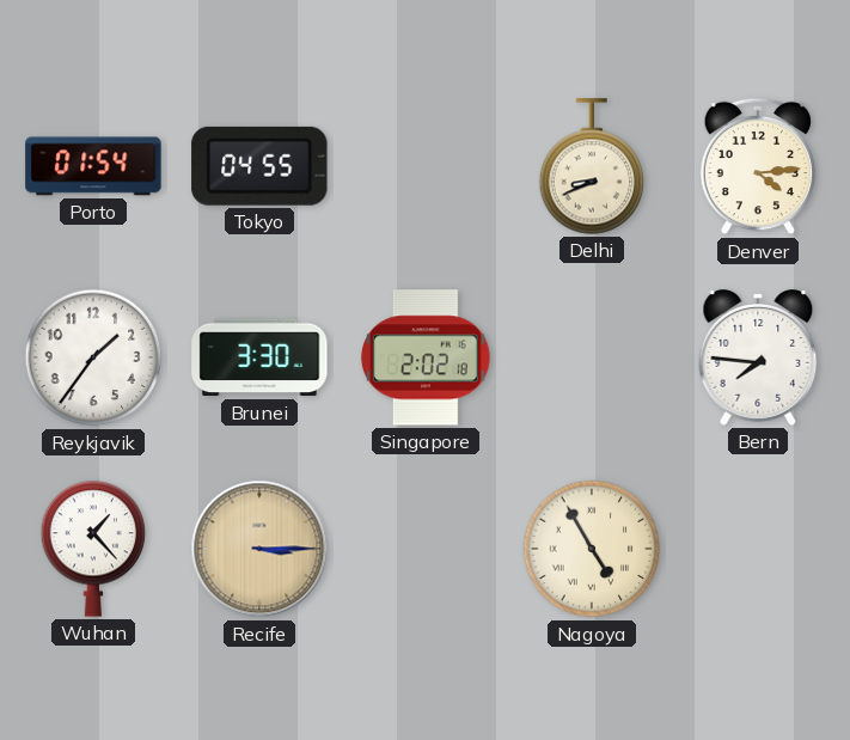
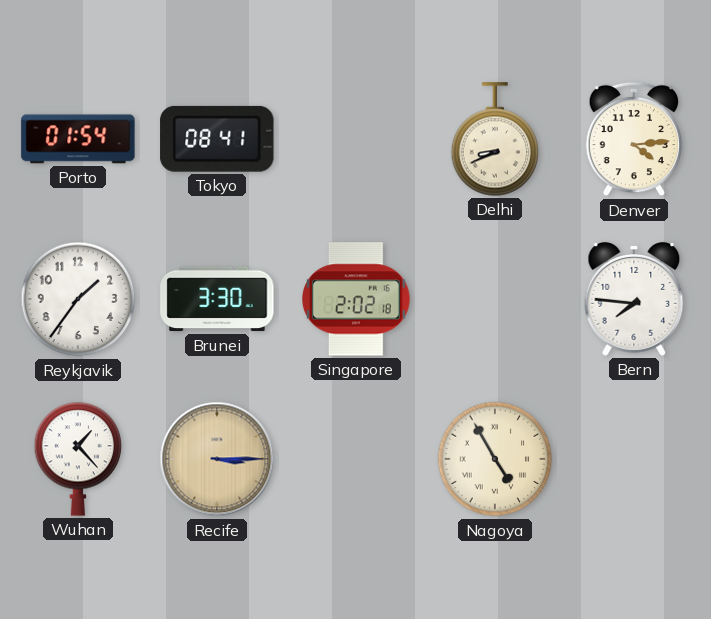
Tokyo: 04:55 -> 08:41 (217, 139)
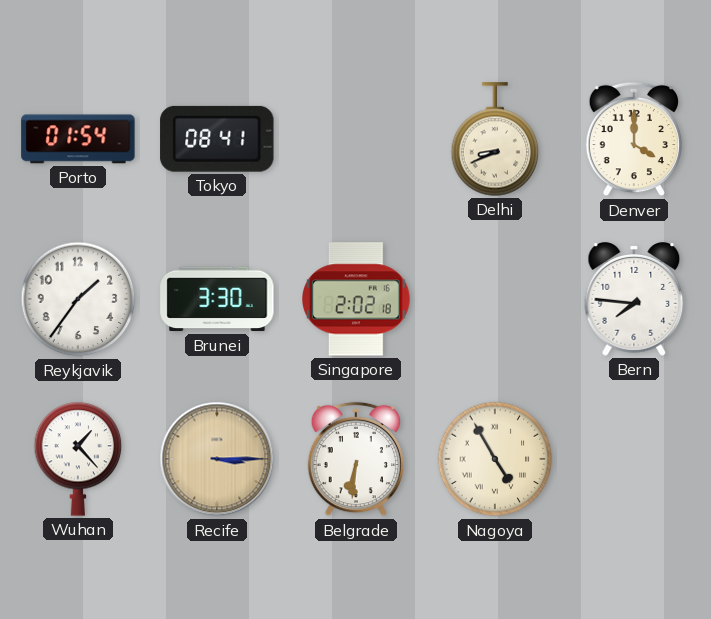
Denver: 4:14 -> 4:00 (634, 139)
Belgrade: none -> 6:31 (356, 459)
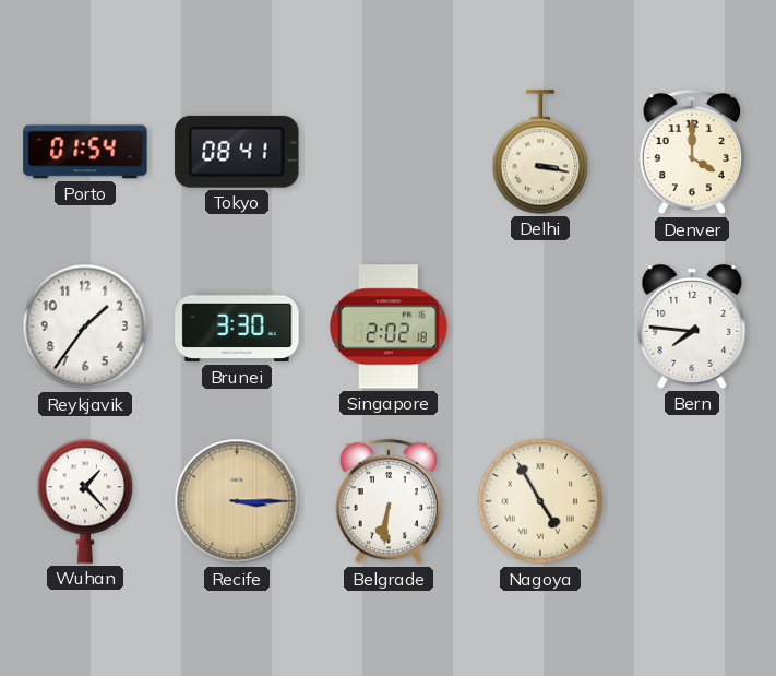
Delhi: 8:41 -> 3:17 (540, 152)
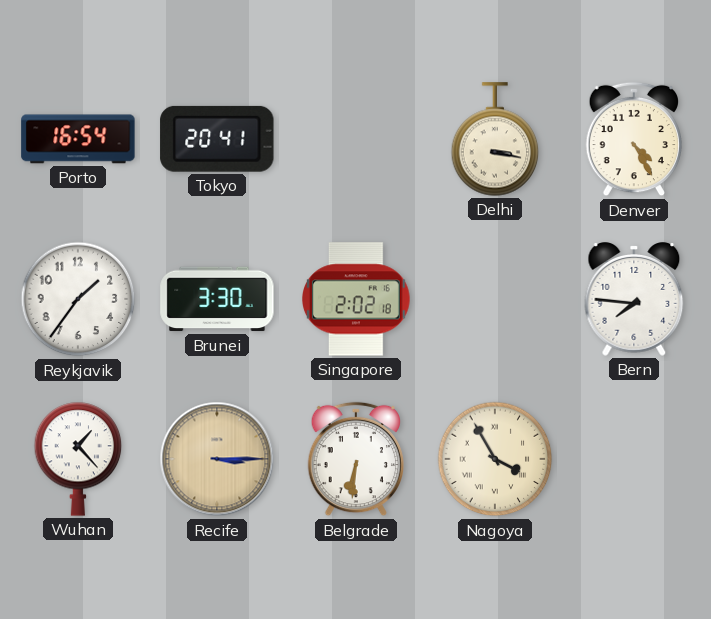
Porto: 01:54 -> 16:54 (78, 139)
Tokyo: 08:41 -> 20:41 (217, 139)
Denver: 4:00 -> 4:25 (634, 139)
Nagoya: 4:55 -> 3:55 (495, 459)
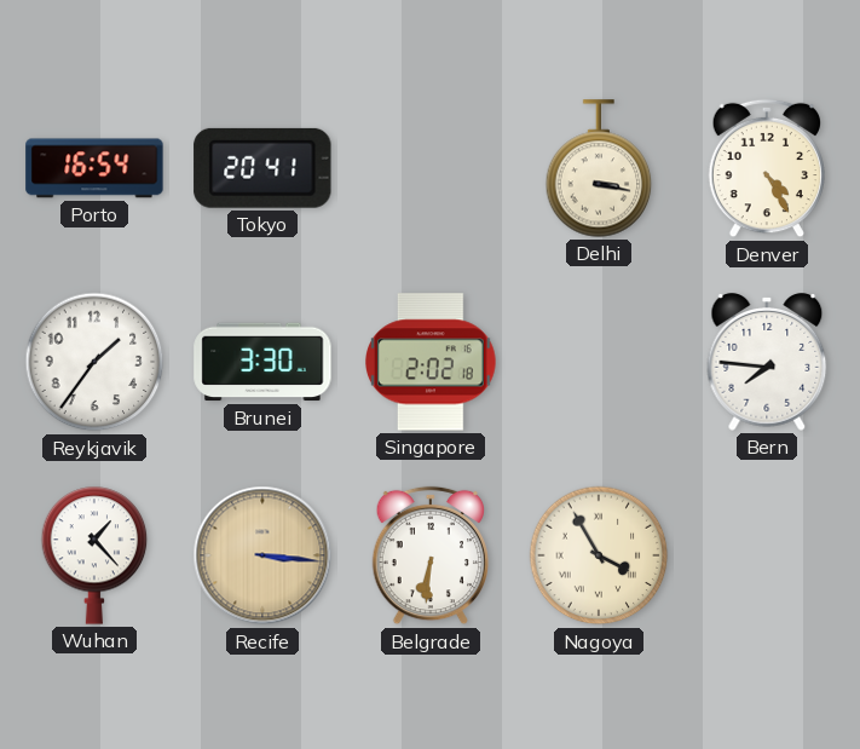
Recife: 3:15 -> 3:16 (262, 555)
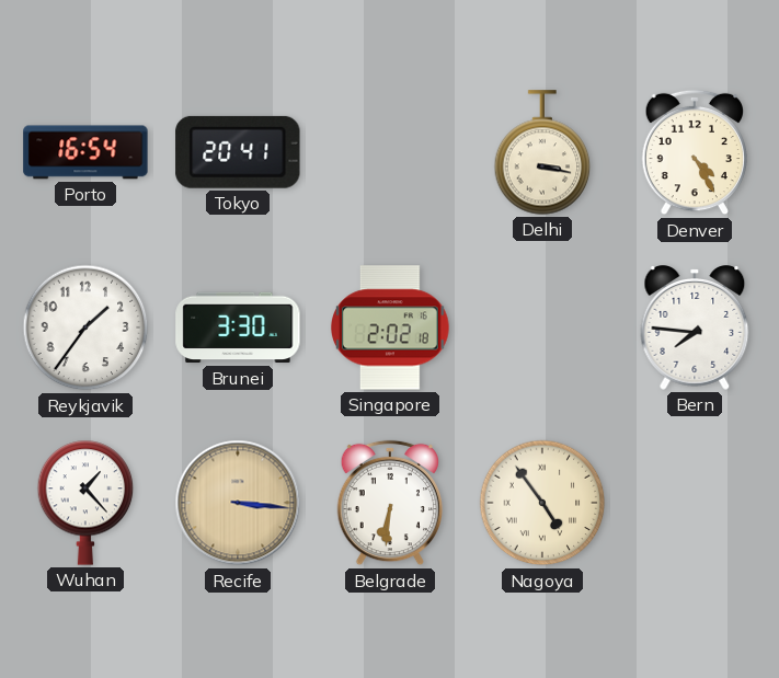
Nagoya: 3:55 -> 4:54 (542, 503)
